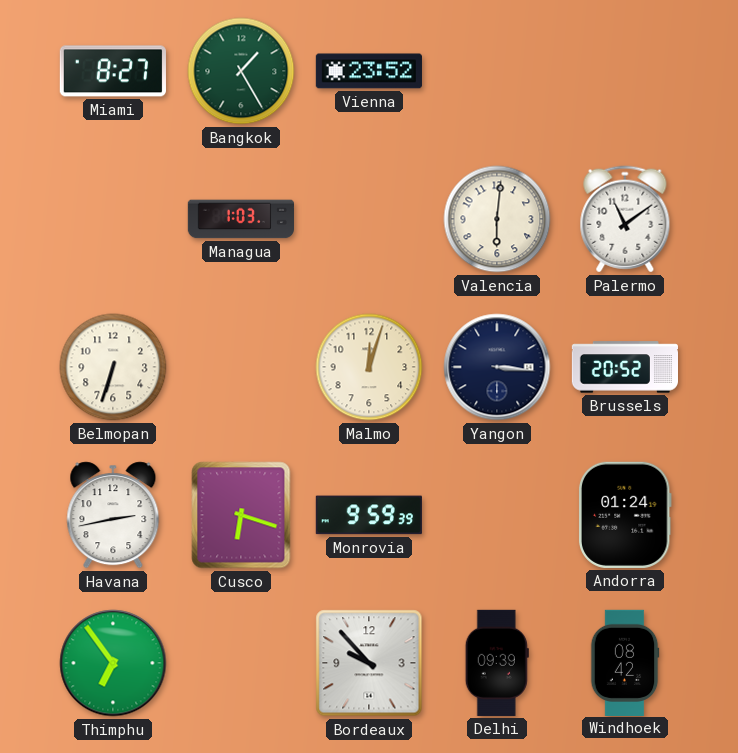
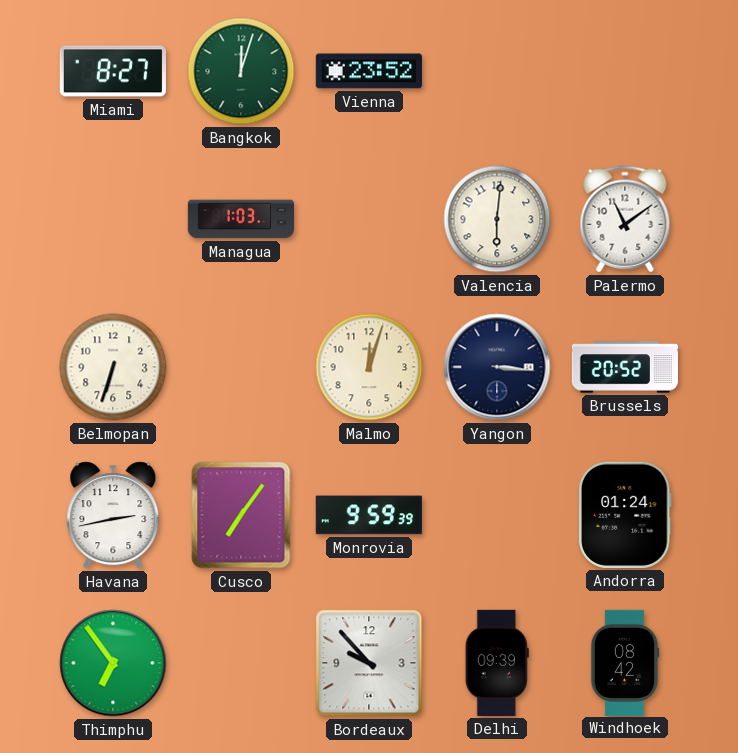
Bangkok: 1:25 -> 12:03 (241, 71)
Cusco: 6:18 -> 7:06 (241, 515)
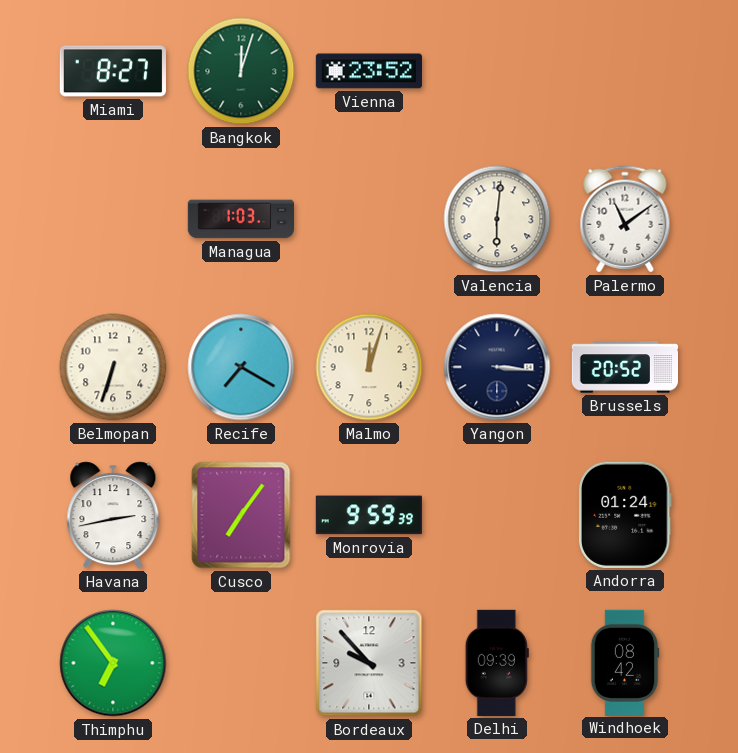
Recife: none -> 7:20 (241, 367)
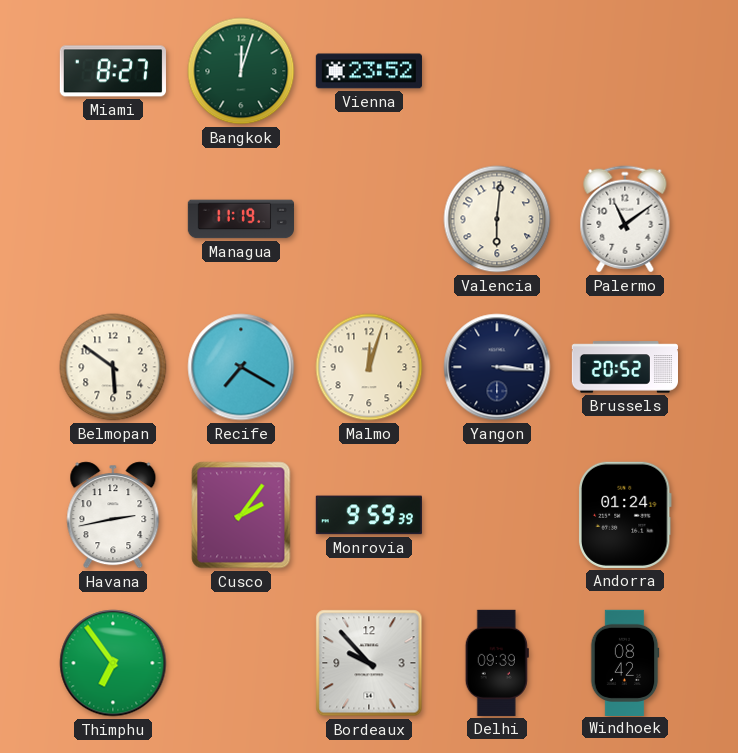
Managua: 1:03 -> 11:19 (240, 219)
Belmopan: 6:33 -> 5:51 (113, 367)
Cusco: 7:06 -> 2:06 (241, 515)
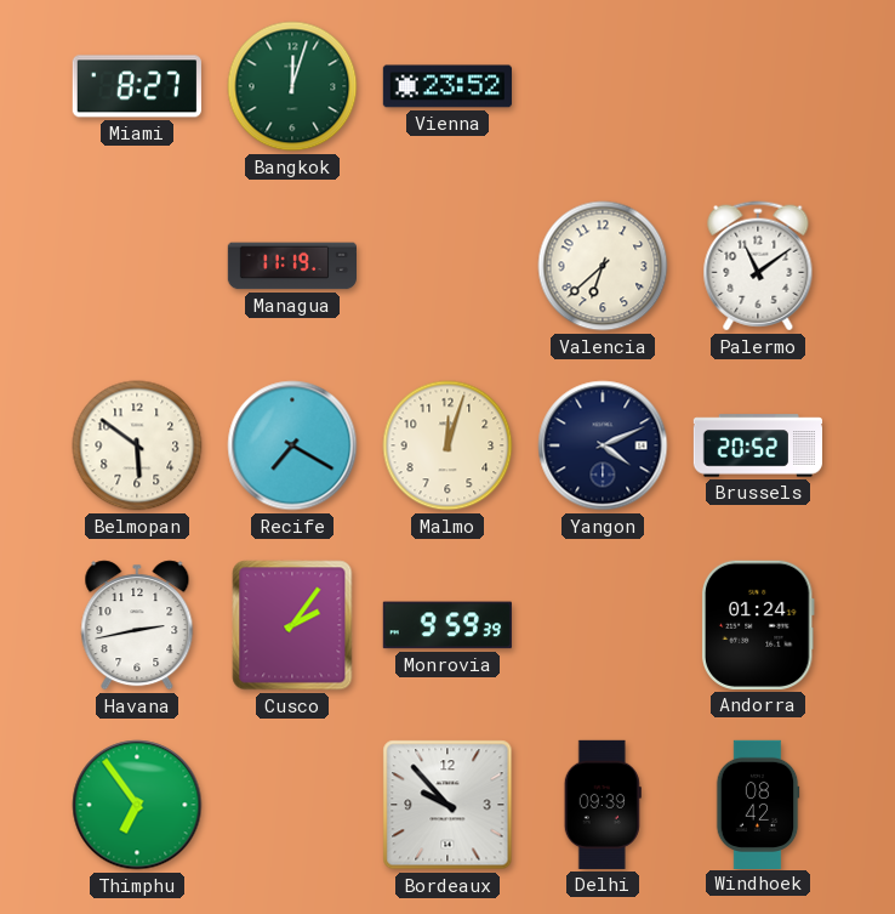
Valencia: 6:01 -> 6:38 (603, 266)
Yangon: 3:16 -> 4:11 (603, 445)
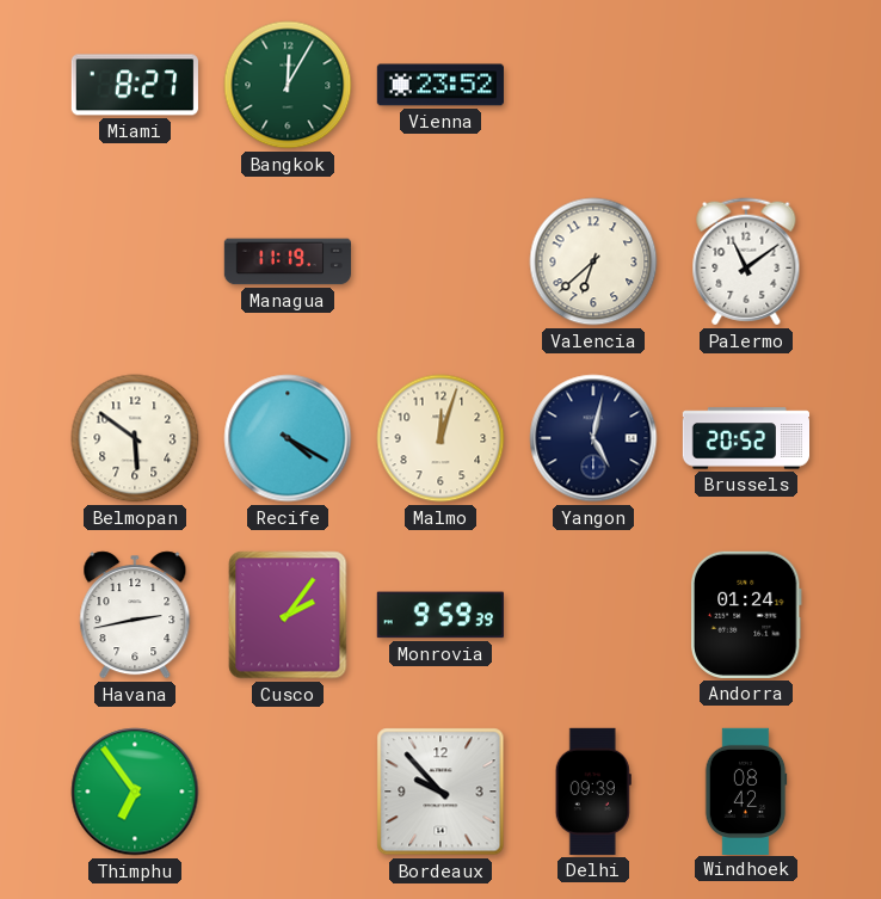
Bangkok: 12:03 -> 12:05 (288, 85)
Recife: 7:20 -> 4:20 (288, 438)
Yangon: 4:11 -> 5:02 (593, 438)
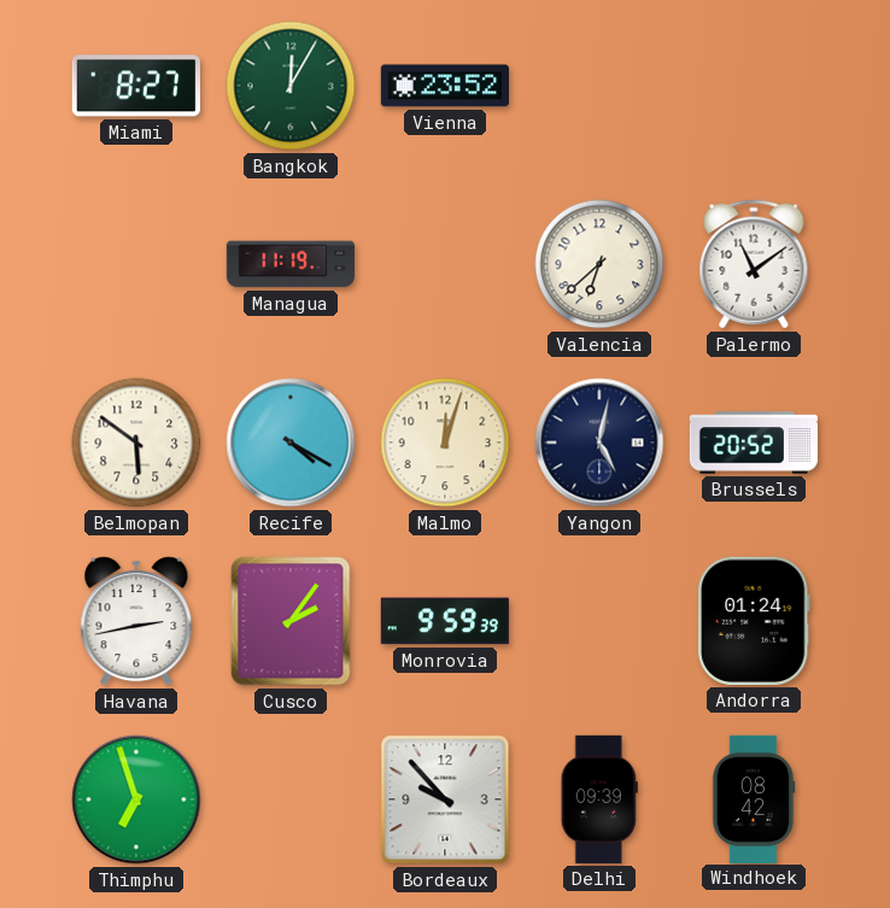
Thimphu: 6:54 -> 6:57 (136, 799)
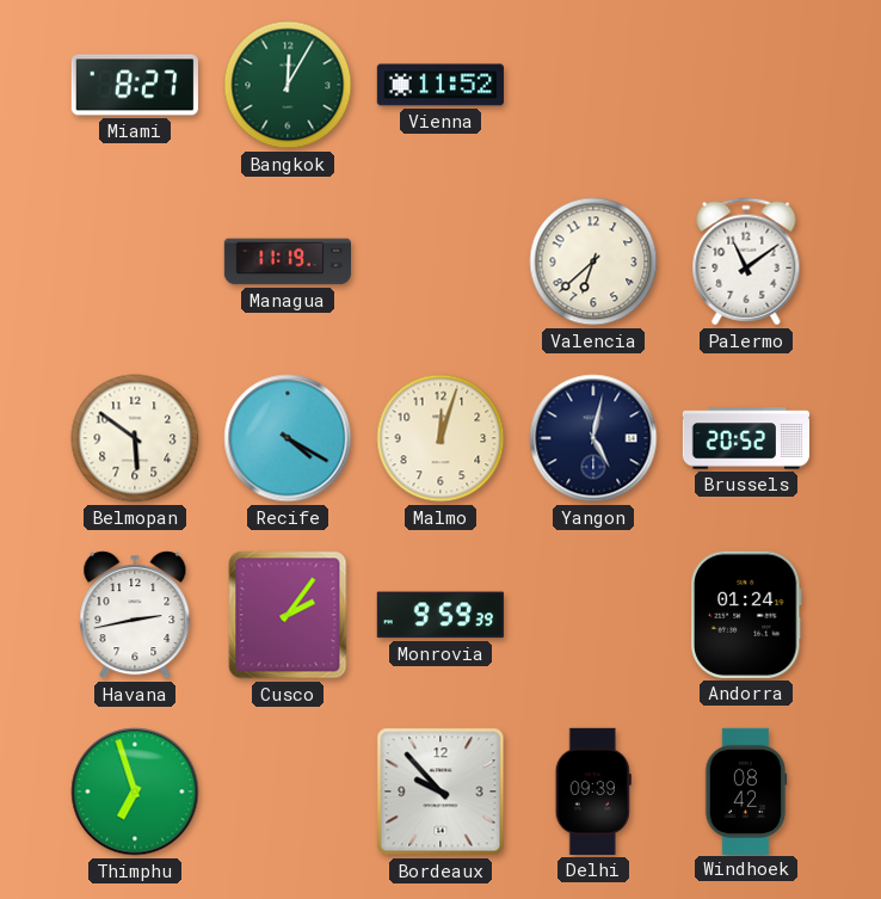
Vienna: 23:52 -> 11:52 (440, 85)
